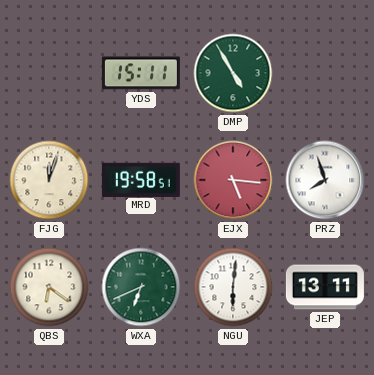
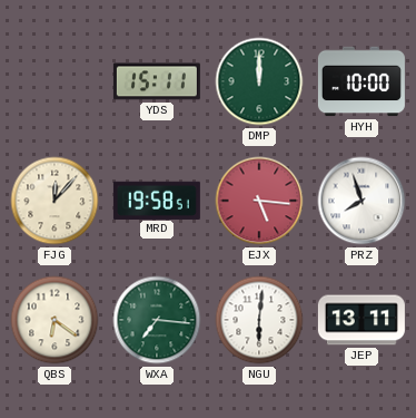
DMP: 4:55 -> 12:00 (259, 81)
HYH: none -> 10:00 (361, 81)
FJG: 12:03 -> 12:07 (55, 201)
WXA: 6:41 -> 7:16 (157, 320)
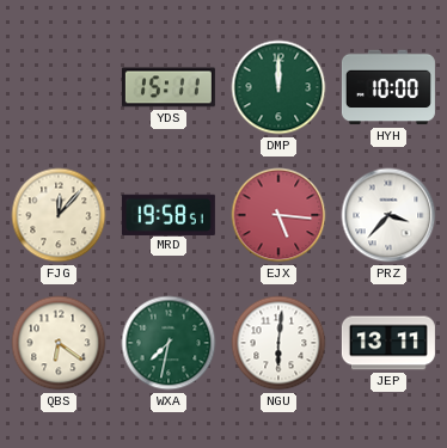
PRZ: 7:57 -> 3:37 (388, 215)
WXA: 7:16 -> 7:32 (169, 343)
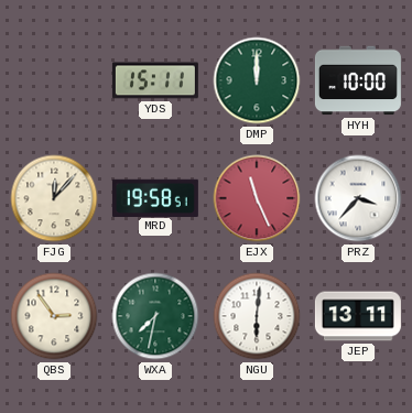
EJX: 5:16 -> 11:26 (257, 198)
QBS: 6:21 -> 2:54 (54, 316)
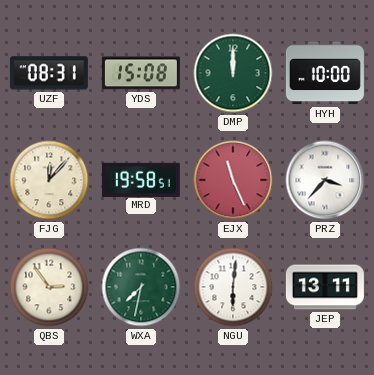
UZF: none -> 08:31 (49, 73)
YDS: 15:11 -> 15:08 (141, 73)
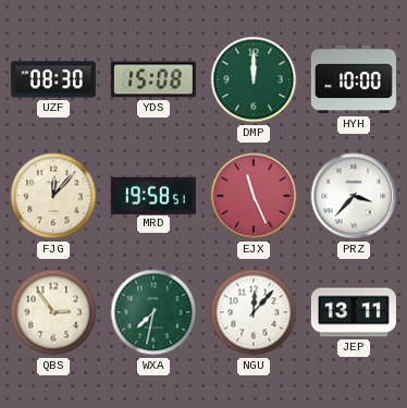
UZF: 08:31 -> 08:30 (53, 79)
NGU: 6:01 -> 12:07 (254, 312)
